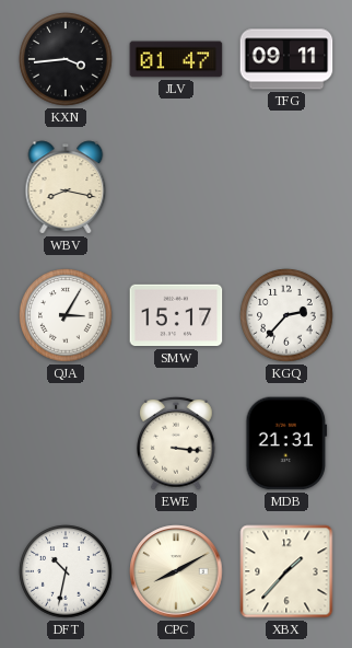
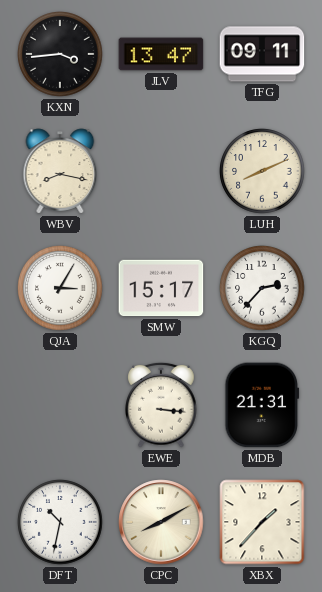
JLV: 01:47 -> 13:47 (161, 54)
LUH: none -> 8:11 (262, 171)
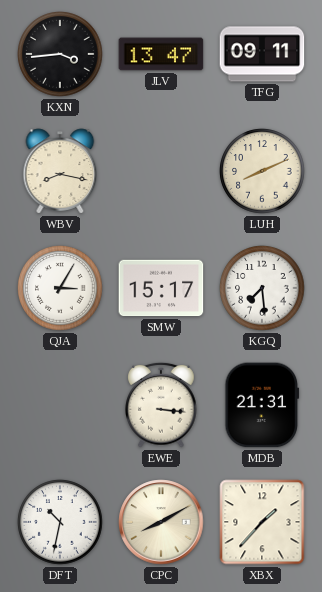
KGQ: 2:37 -> 7:29 (262, 288)
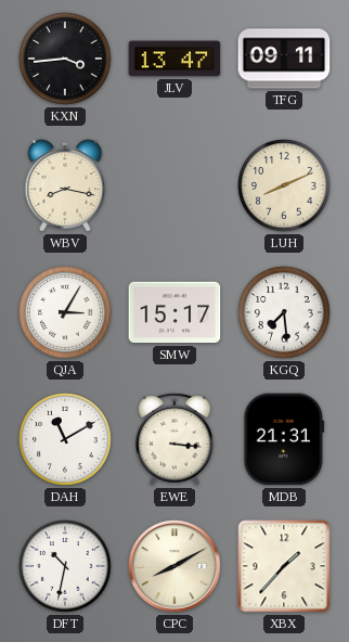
DAH: none -> 11:10 (65, 439)
